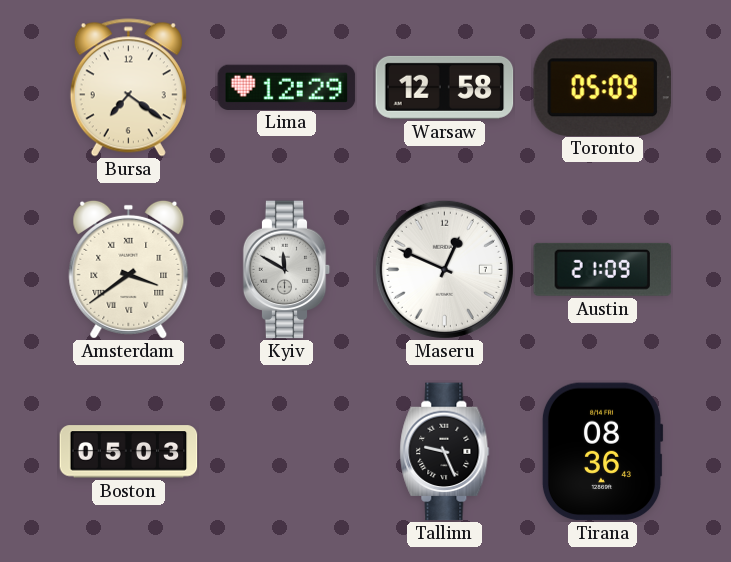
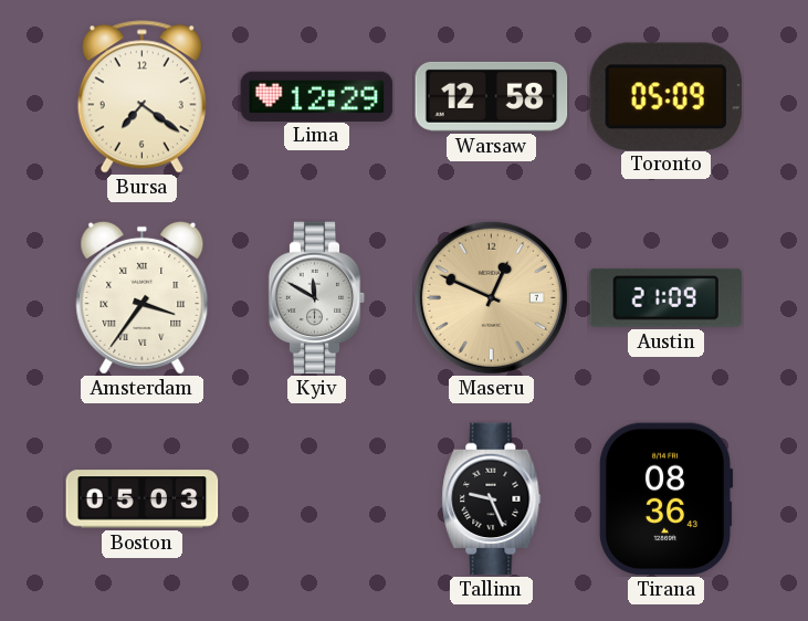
Amsterdam: 3:39 -> 3:36 (143, 297)
Maseru dial: white -> champagne (491, 297)
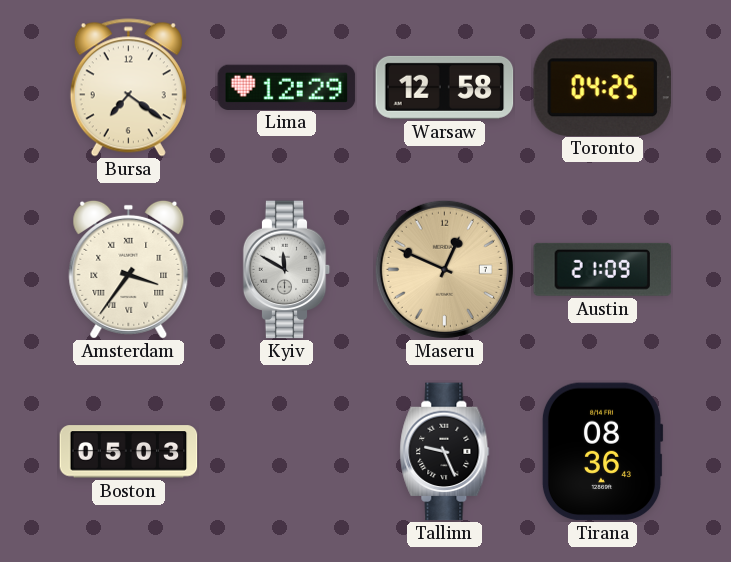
Toronto: 05:09 -> 04:25 (602, 87)
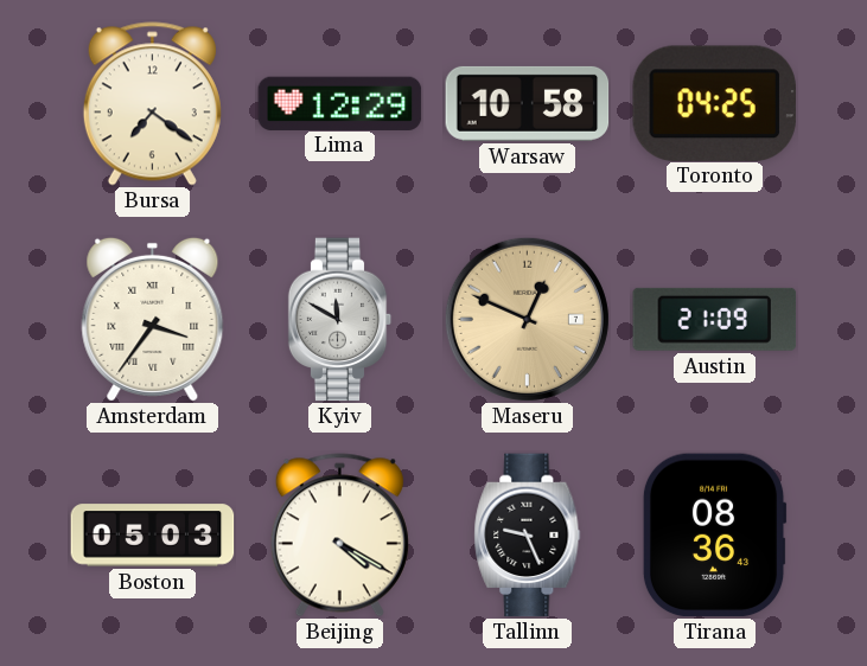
Warsaw: 12:58 -> 10:58 (528, 103)
Beijing: none -> 4:20 (339, 536)
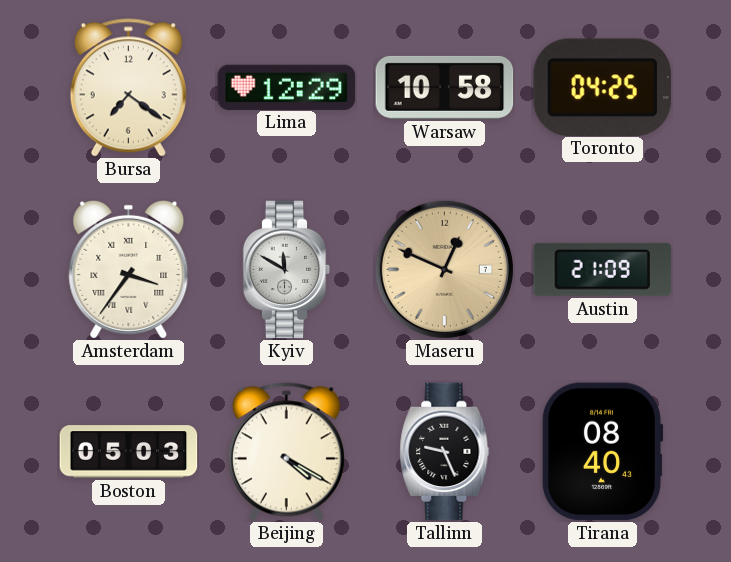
Tirana: 08:36 -> 08:40 (602, 452)
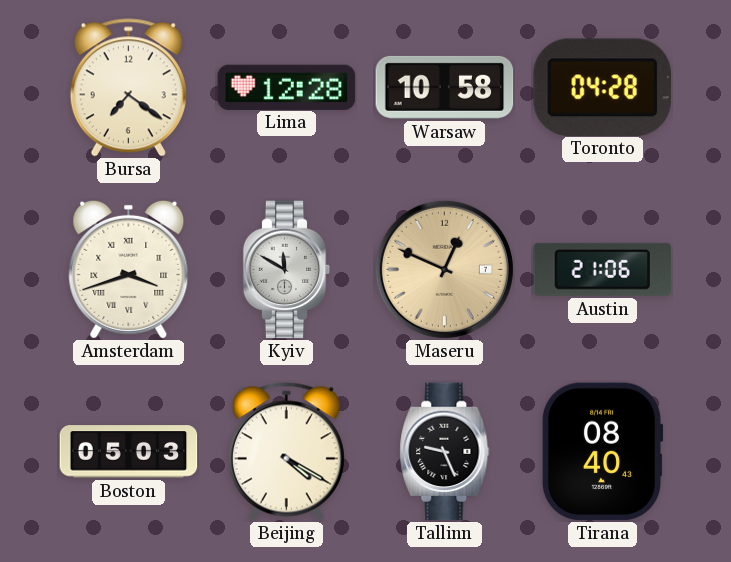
Lima: 12:29 -> 12:28 (287, 87)
Toronto: 04:25 -> 04:28 (602, 87)
Amsterdam: 3:36 -> 3:42 (129, 269)
Austin: 21:09 -> 21:06 (603, 269)
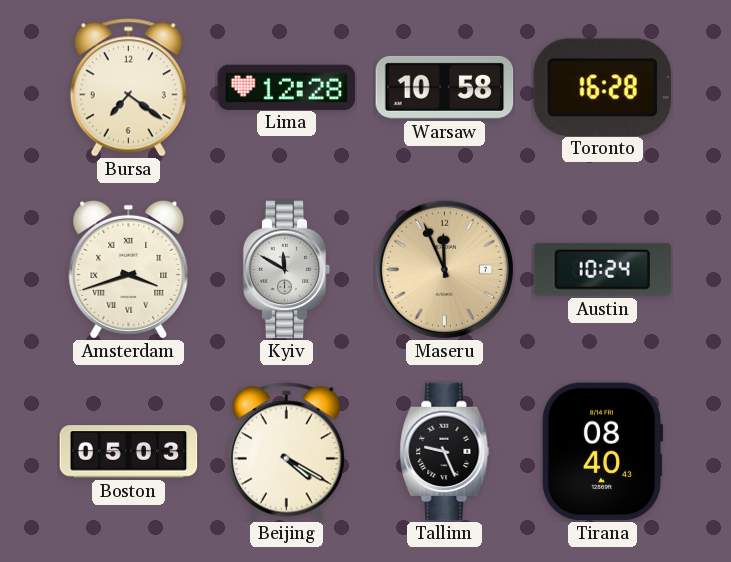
Toronto: 04:28 -> 16:28 (602, 87)
Maseru: 12:49 -> 11:56 (444, 269)
Austin: 21:06 -> 10:24 (603, 269)
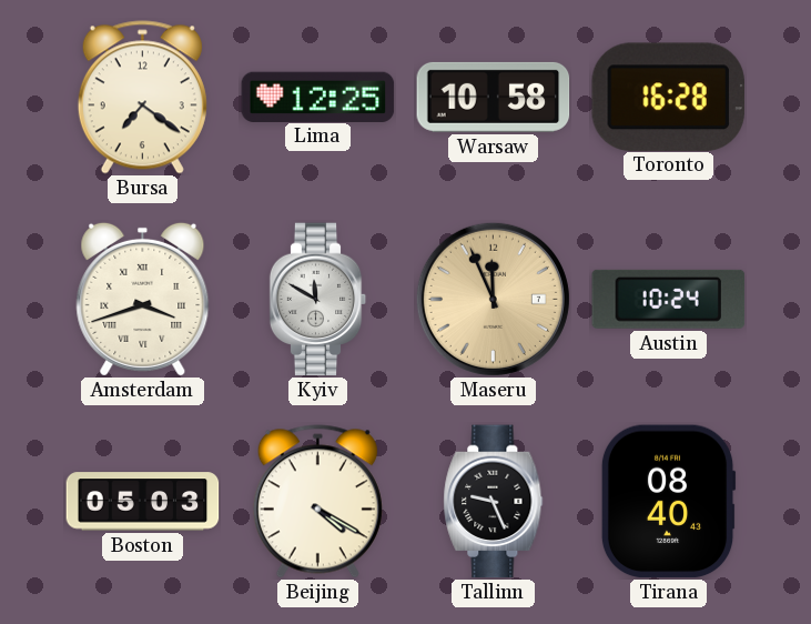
Lima: 12:28 -> 12:25 (318, 97)
